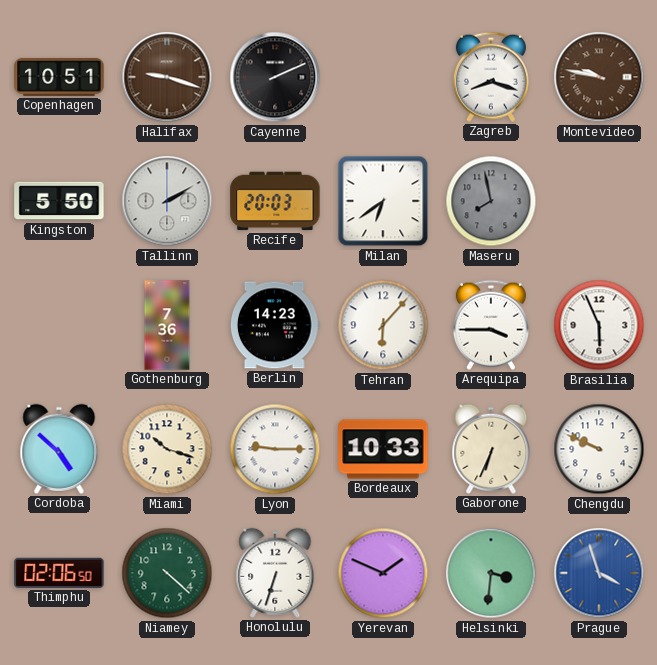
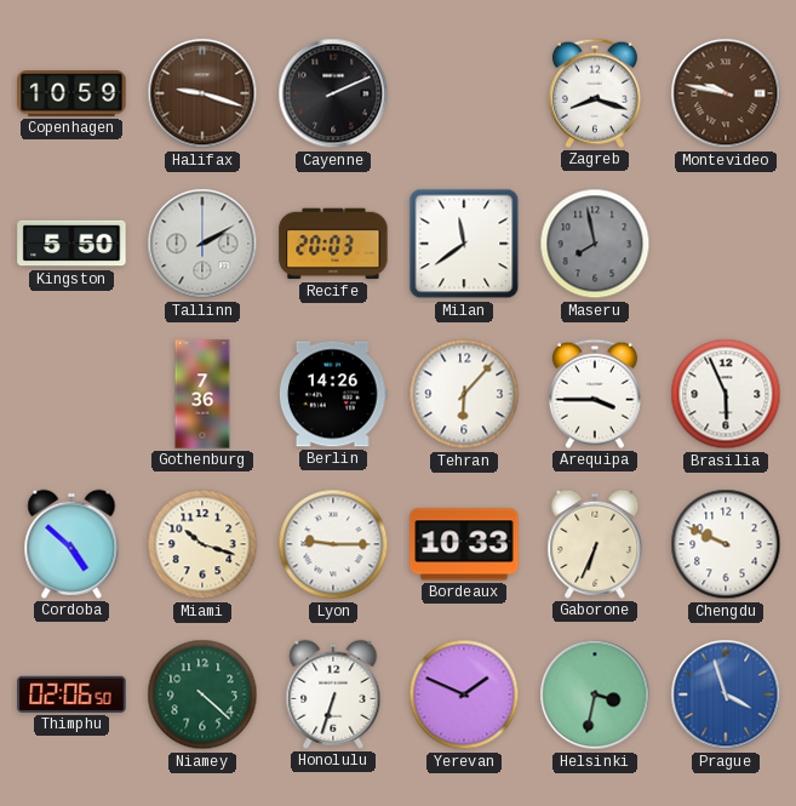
Copenhagen: 10:51 -> 10:59 (71, 95)
Milan: 6:39 -> 11:39 (464, 244)
Berlin: 14:23 -> 14:26 (333, 394)
Helsinki: 3:31 -> 3:32 (595, 694)
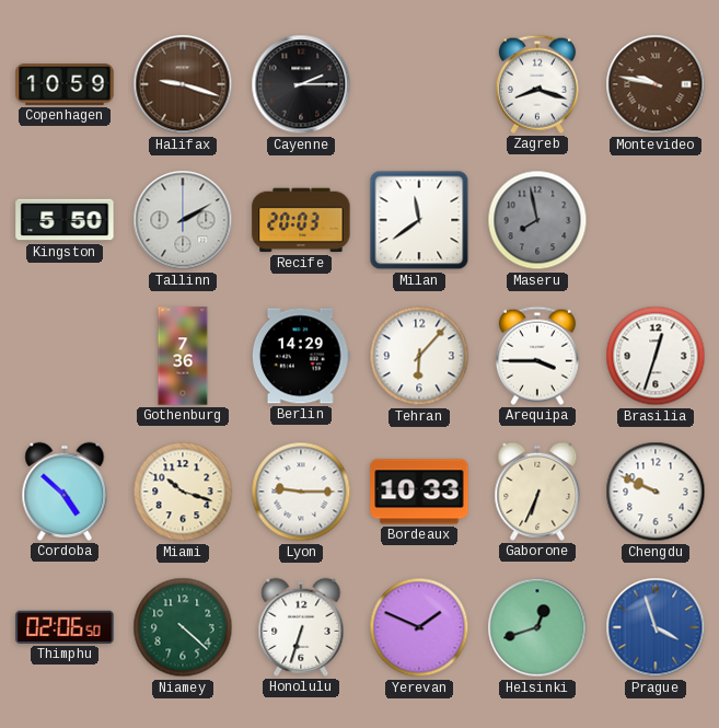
Cayenne: 2:11 -> 2:15 (301, 84)
Berlin: 14:26 -> 14:29 (301, 356)
Brasilia: 5:56 -> 12:33 (656, 356)
Helsinki: 3:32 -> 12:42 (537, 627)
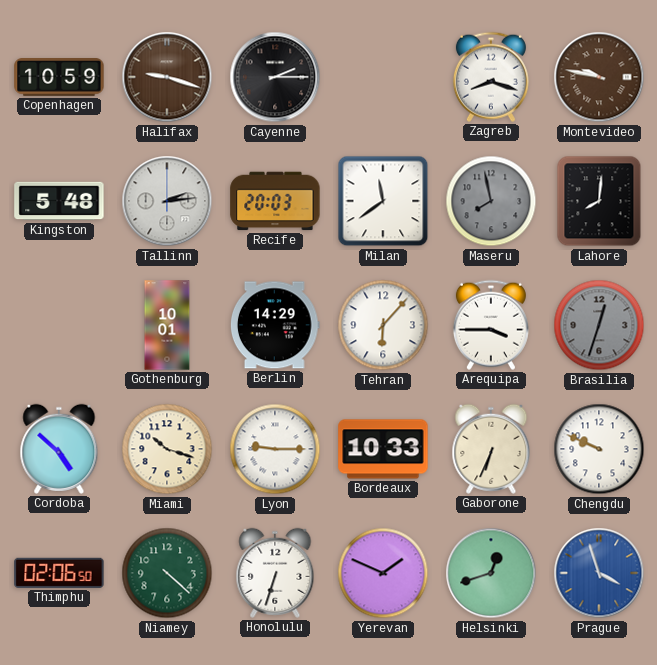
Kingston: 5:50 -> 5:48 (59, 201)
Tallinn: 2:10 -> 2:14 (167, 201)
Lahore: none -> 8:01 (599, 201)
Gothenburg: 7:36 -> 10:01 (167, 325)
Brasilia dial: white -> grey (599, 325)
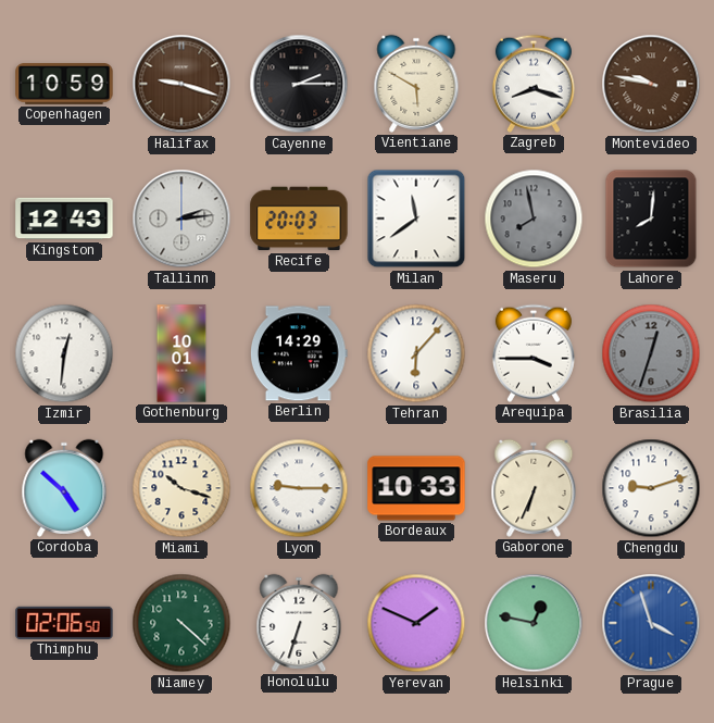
Vientiane: none -> 5:50 (416, 84)
Kingston: 5:48 -> 12:43 (64, 219)
Izmir: none -> 12:31 (64, 353)
Chengdu: 9:49 -> 9:12 (651, 488)
Helsinki: 12:42 -> 12:47 (534, 623)
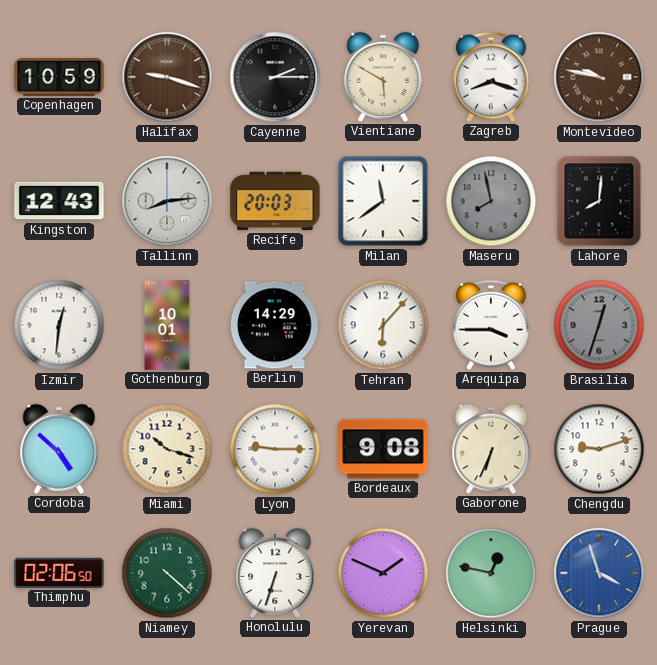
Tallinn: 2:14 -> 8:14 (167, 201)
Bordeaux: 10:33 -> 9:08 (383, 449)
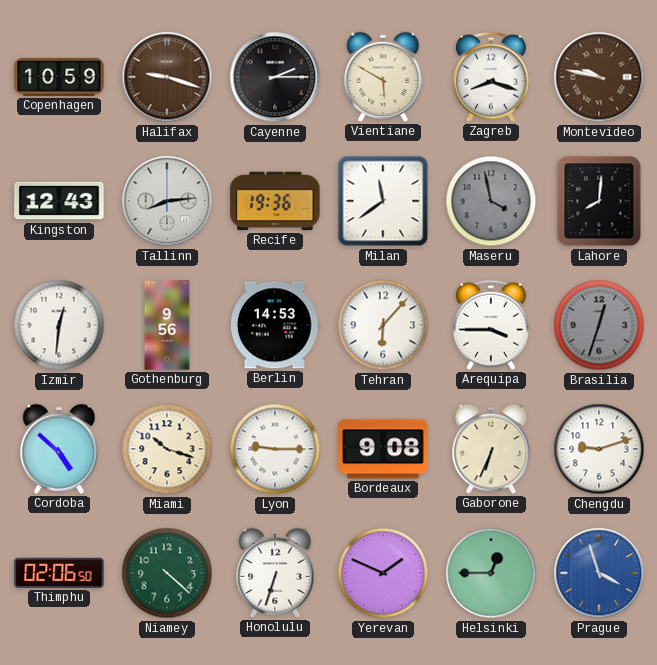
Recife: 20:03 -> 19:36 (275, 201)
Maseru: 7:58 -> 3:58 (491, 201)
Gothenburg: 10:01 -> 9:56 (167, 325)
Berlin: 14:29 -> 14:53 (275, 325)
Helsinki: 12:47 -> 12:45 (491, 573)
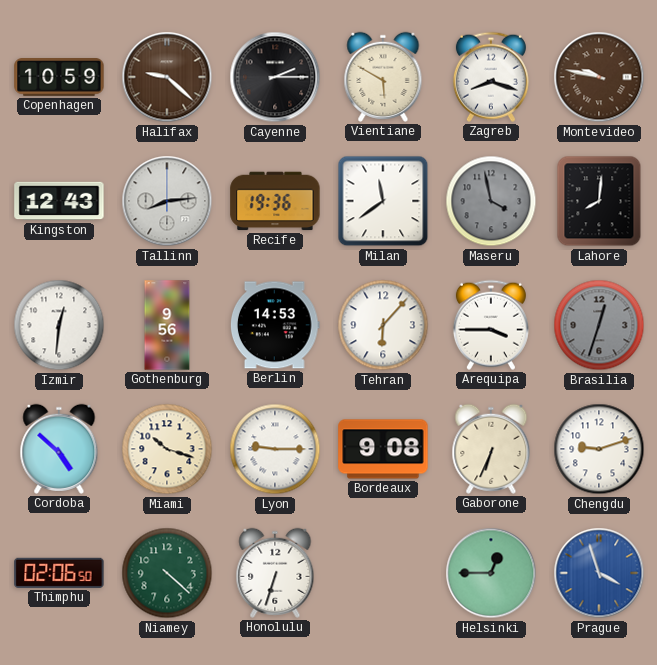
Halifax: 9:18 -> 9:22 (167, 77)
Yerevan: 1:49 -> none (383, 573)
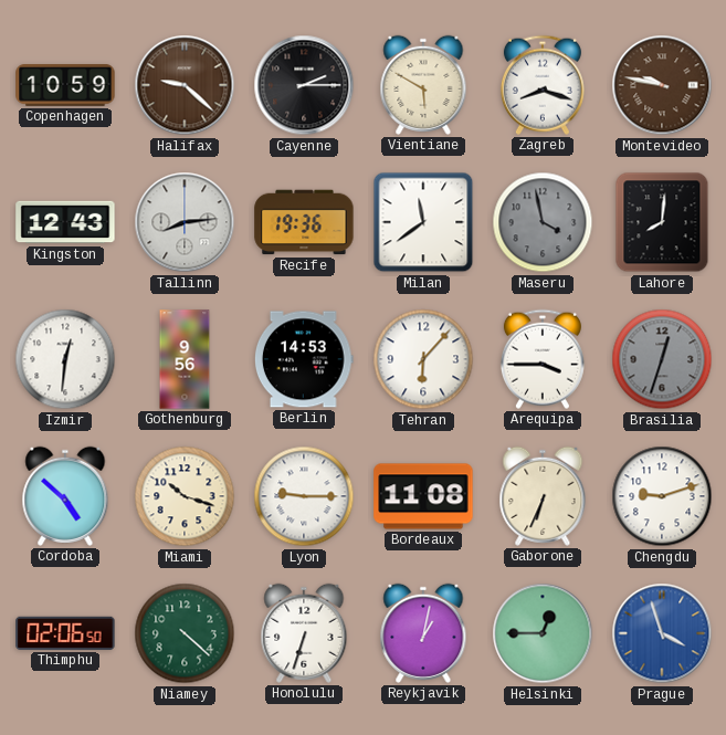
Bordeaux: 9:08 -> 11:08 (423, 496)
Reykjavik: none -> 1:02 (423, 633)
